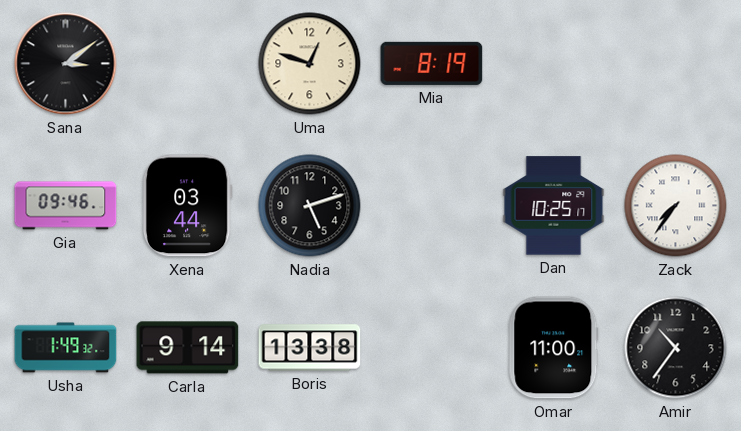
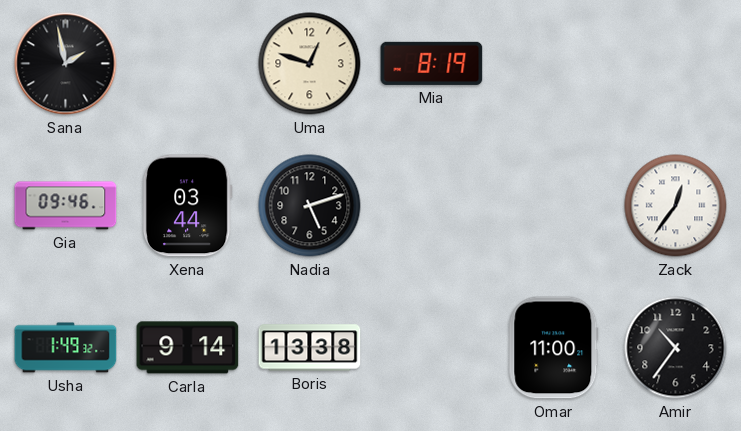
Sana: 3:09 -> 1:58 (66, 64)
Dan: 10:25 -> none (554, 206)
Zack: 7:36 -> 12:36 (676, 206)
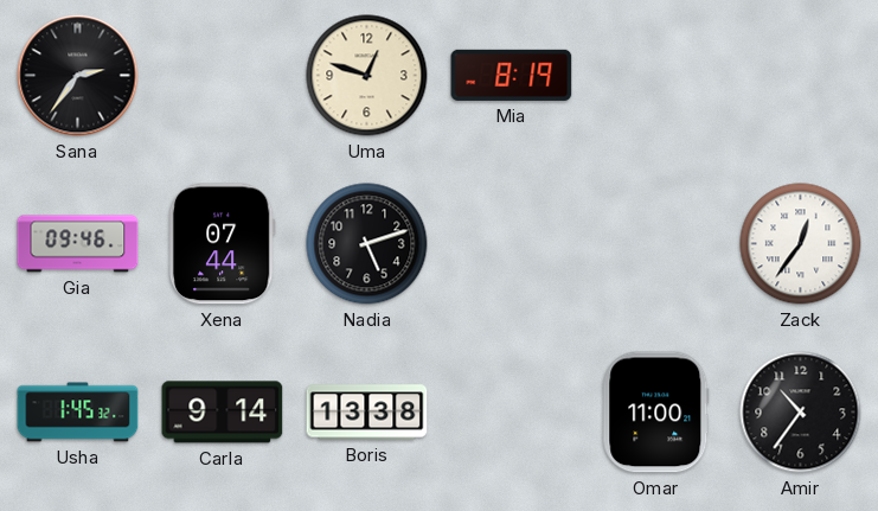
Sana: 1:58 -> 2:36 (78, 76)
Xena: 03:44 -> 07:44 (222, 244)
Usha: 1:49 -> 1:45 (78, 413)
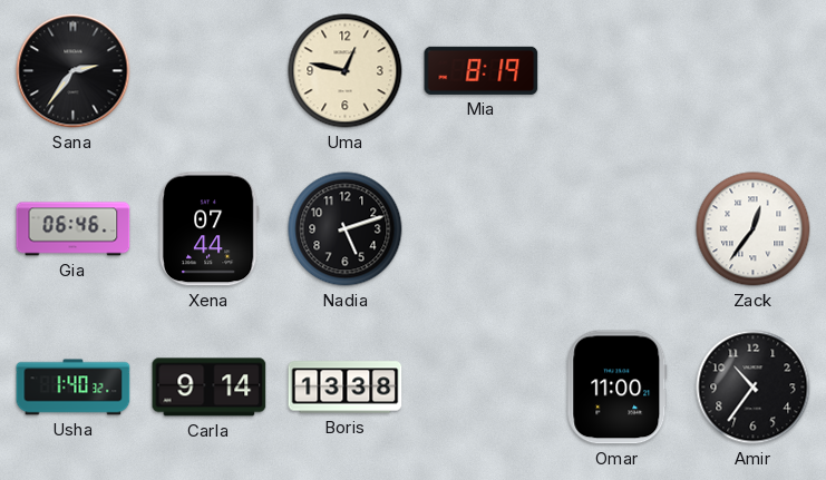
Uma: 12:48 -> 12:47 (346, 71)
Gia: 09:46 -> 06:46 (74, 229)
Usha: 1:45 -> 1:40 (74, 388)
